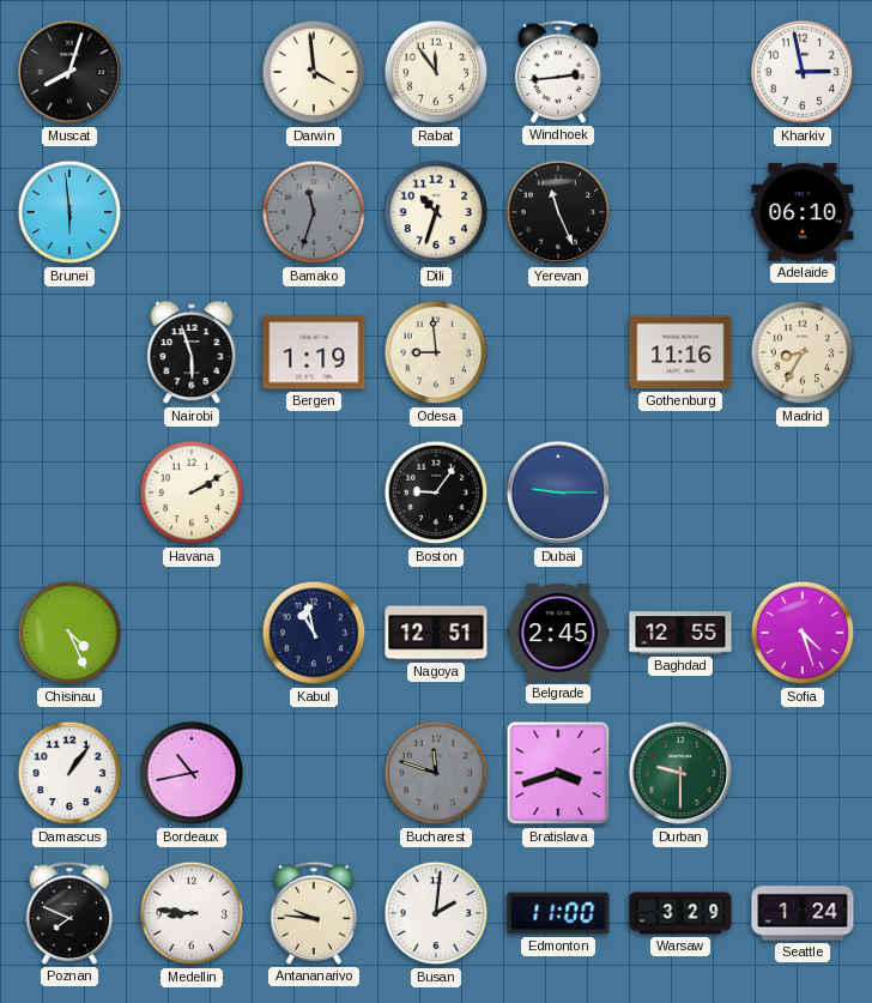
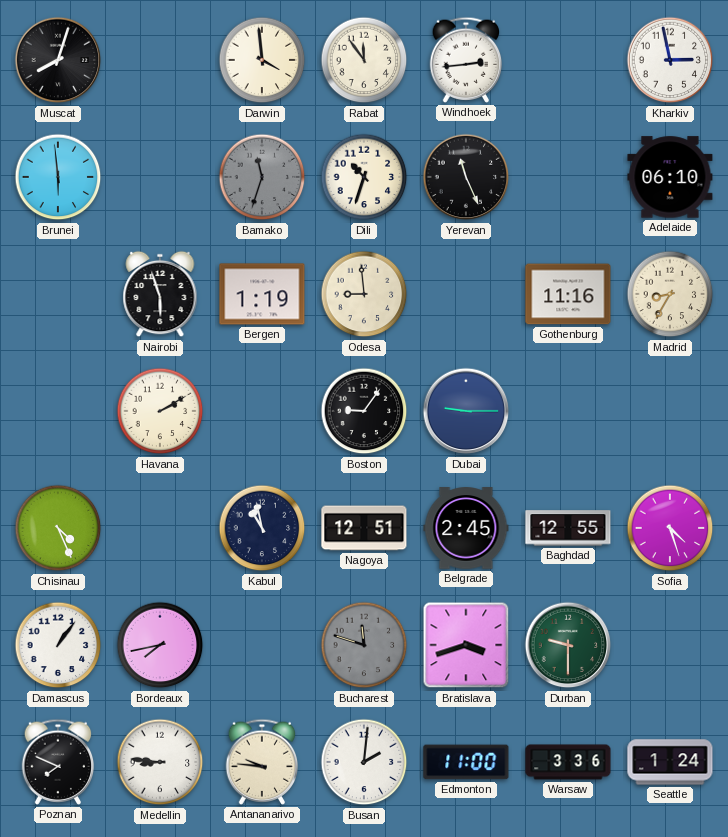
Bordeaux: 10:43 -> 7:43 (160, 645)
Warsaw: 3:29 -> 3:36 (568, 762)
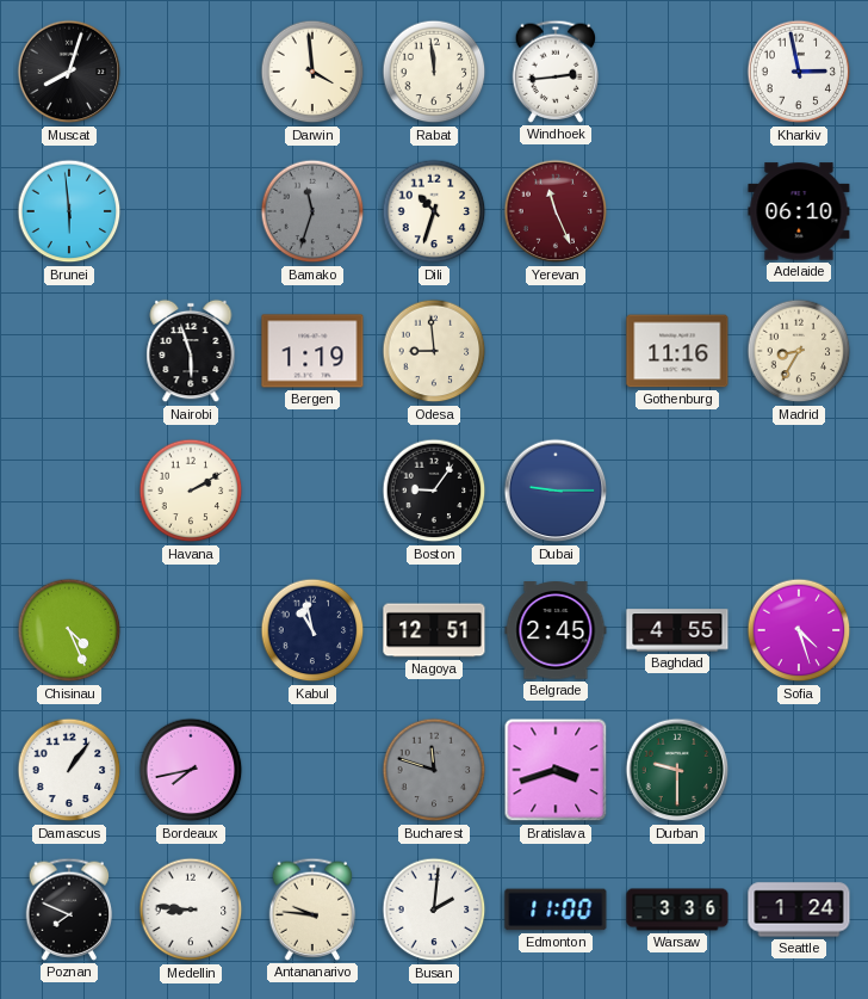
Rabat: 11:54 -> 11:59 (434, 72)
Yerevan dial: black -> burgundy (556, 211)
Baghdad: 12:55 -> 4:55 (677, 630)
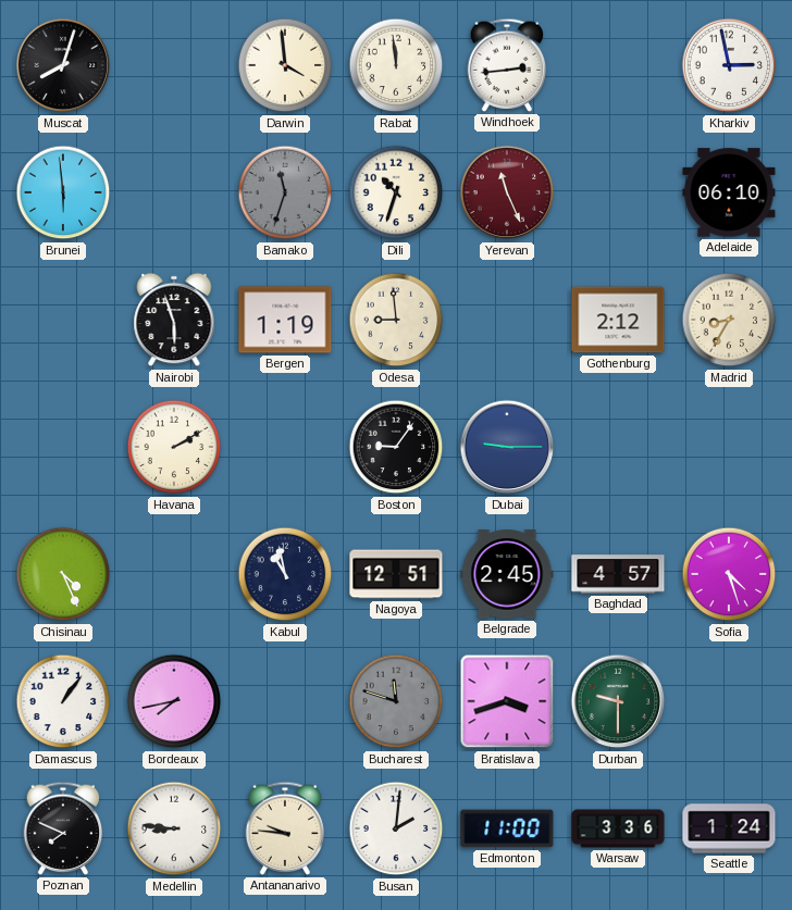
Gothenburg: 11:16 -> 2:12 (618, 320)
Baghdad: 4:55 -> 4:57 (618, 574)
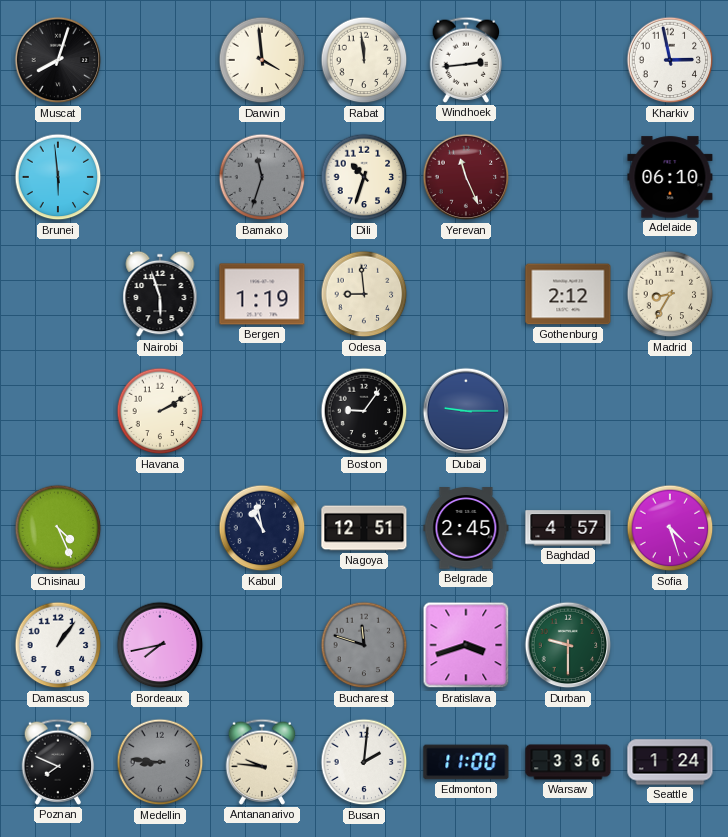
Medellin dial: white -> grey (160, 762)
